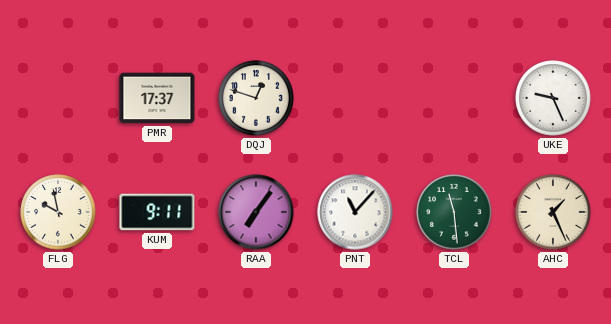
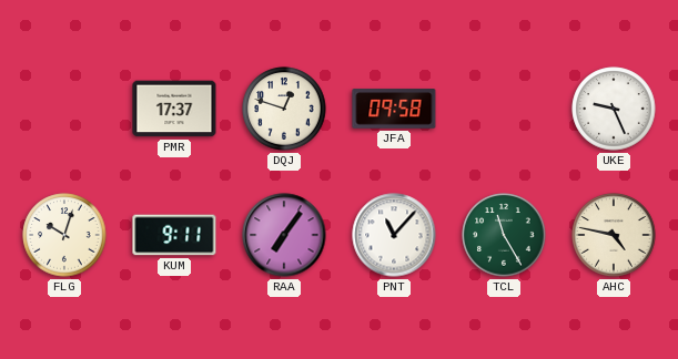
JFA: none -> 09:58 (394, 109)
FLG: 9:58 -> 10:03 (64, 235)
TCL: 11:29 -> 11:25 (504, 235)
AHC: 1:26 -> 4:47 (614, 235)
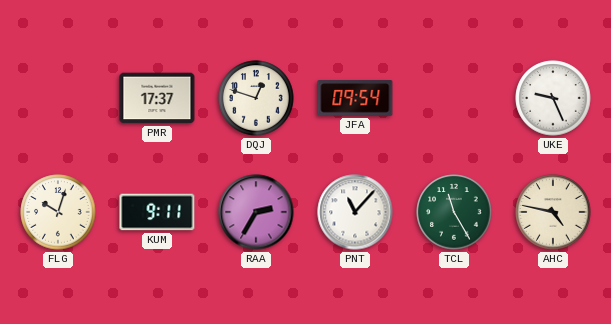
JFA: 09:58 -> 09:54 (355, 98)
RAA: 7:06 -> 2:35 (256, 212)
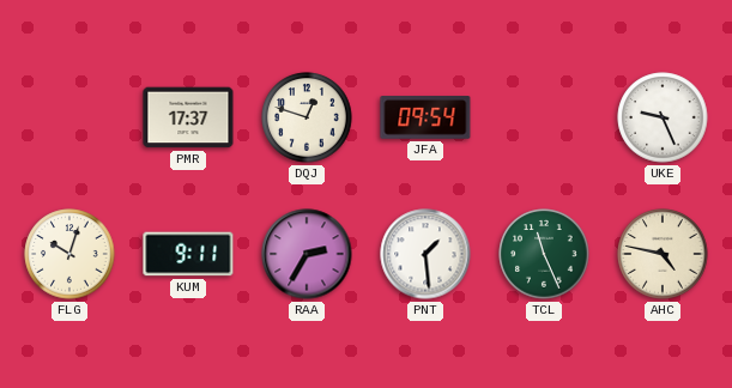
PNT: 11:07 -> 1:29 (425, 254)
TCL: 11:25 -> 11:26 (544, 254)
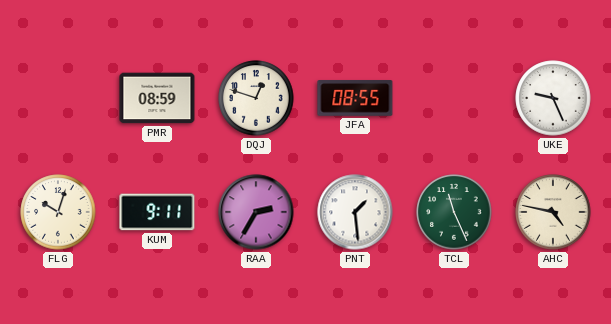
PMR: 17:37 -> 08:59 (157, 98)
JFA: 09:54 -> 08:55 (355, 98)
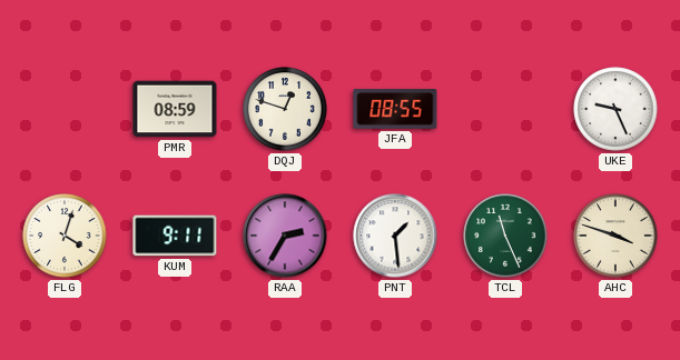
FLG: 10:03 -> 4:03 (65, 236)
AHC: 4:47 -> 3:48 (615, 236)
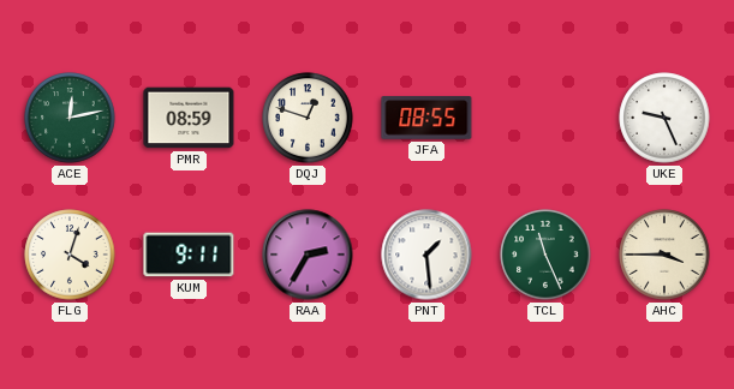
ACE: none -> 12:13 (70, 118)
AHC: 3:48 -> 3:45 (664, 255)
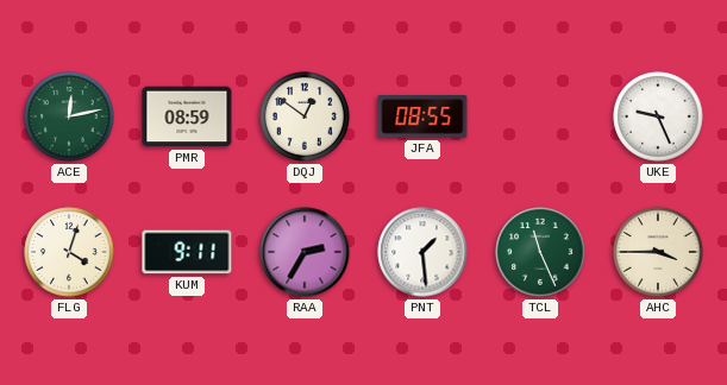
DQJ: 12:48 -> 12:51 (305, 116)
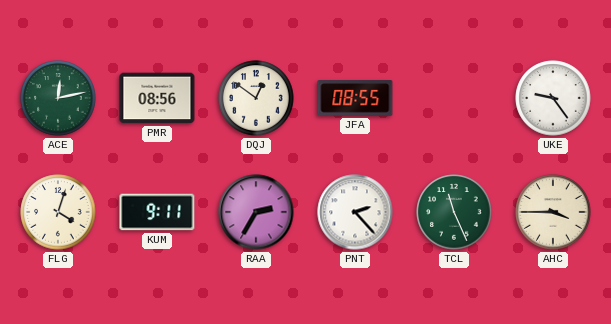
PMR: 08:59 -> 08:56 (157, 98)
UKE: 9:26 -> 9:24 (553, 98)
PNT: 1:29 -> 2:23 (355, 212)
